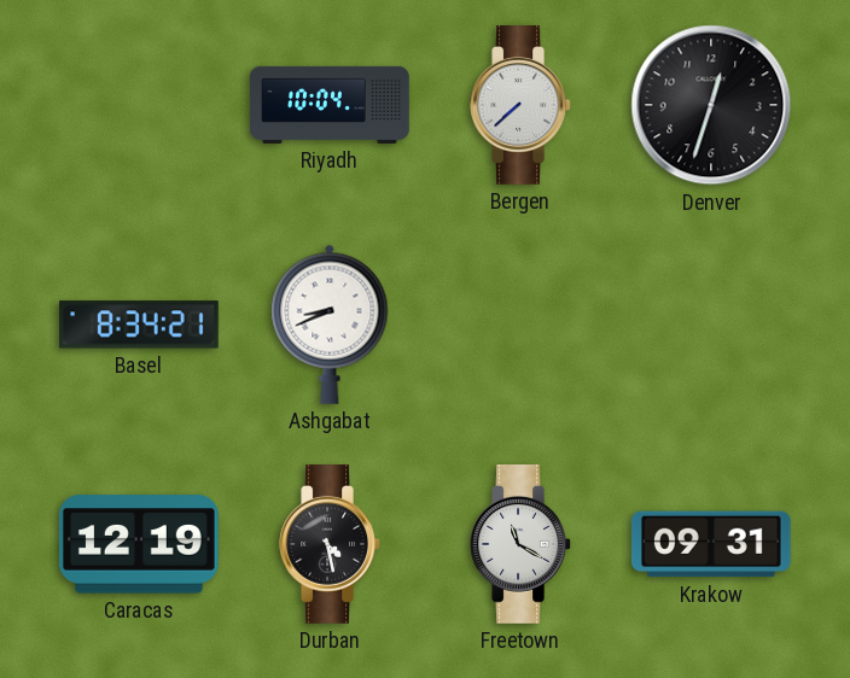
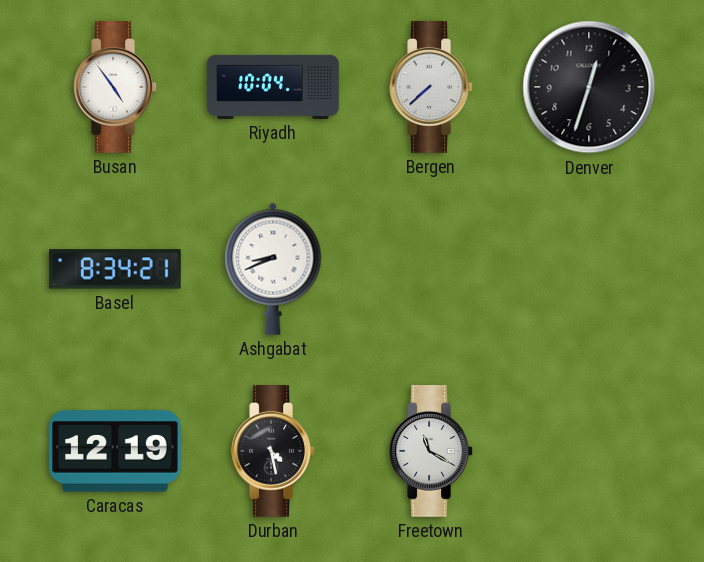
Busan: none -> 4:54 (115, 88)
Krakow: 09:31 -> none (711, 544)
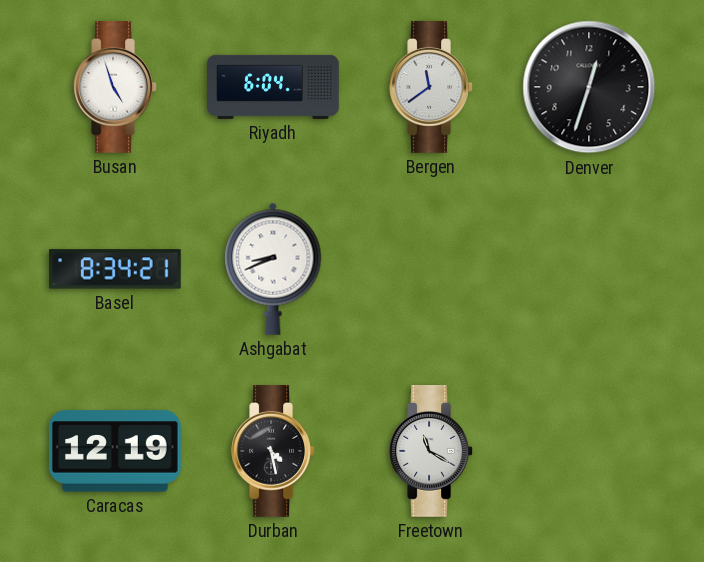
Busan: 4:54 -> 4:57 (115, 88)
Riyadh: 10:04 -> 6:04 (273, 87)
Bergen: 7:38 -> 11:39 (431, 88)
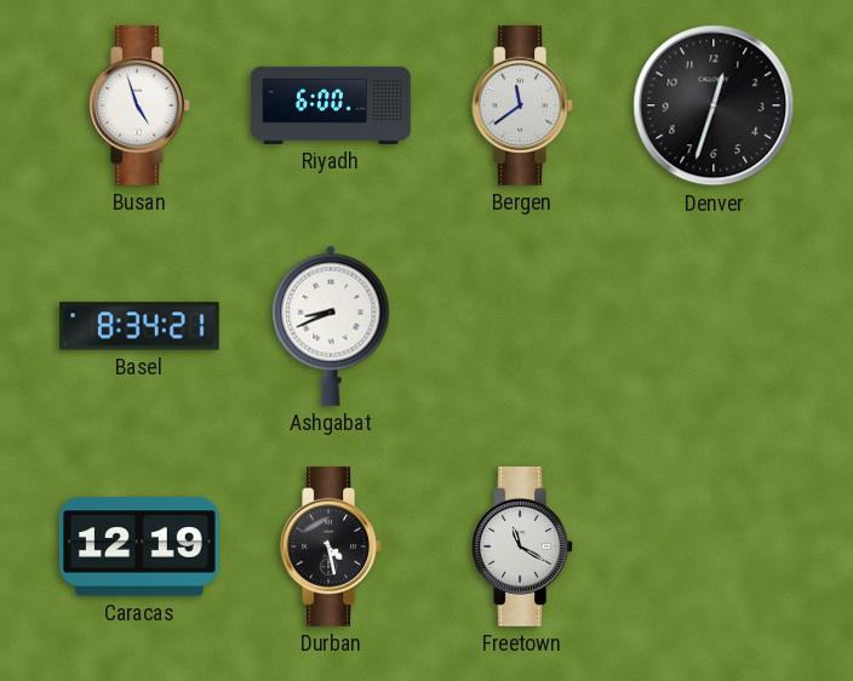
Riyadh: 6:04 -> 6:00 (331, 105)
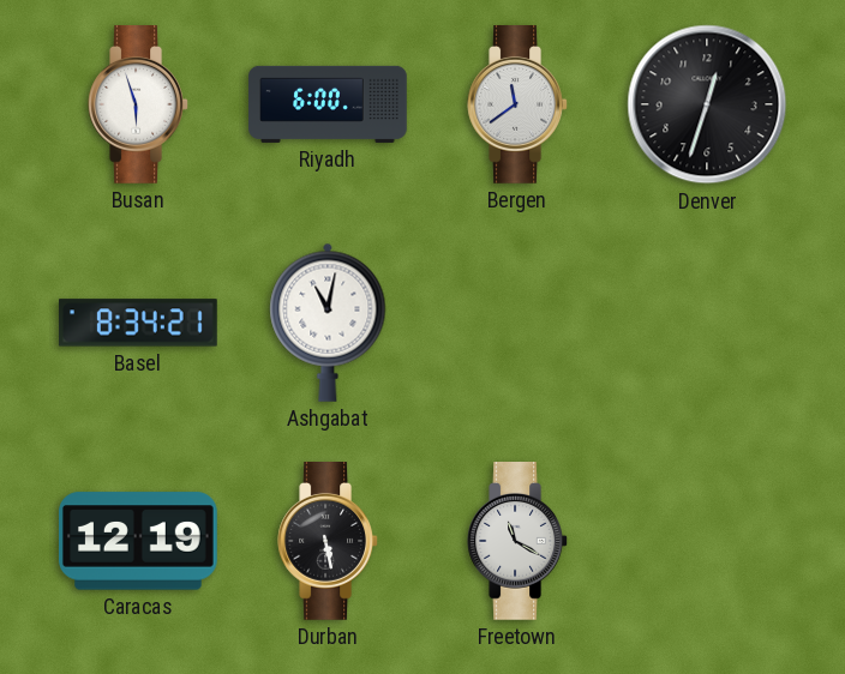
Busan: 4:57 -> 5:57 (138, 106)
Ashgabat: 8:41 -> 11:02 (328, 323)
Durban: 4:28 -> 5:28 (328, 542)
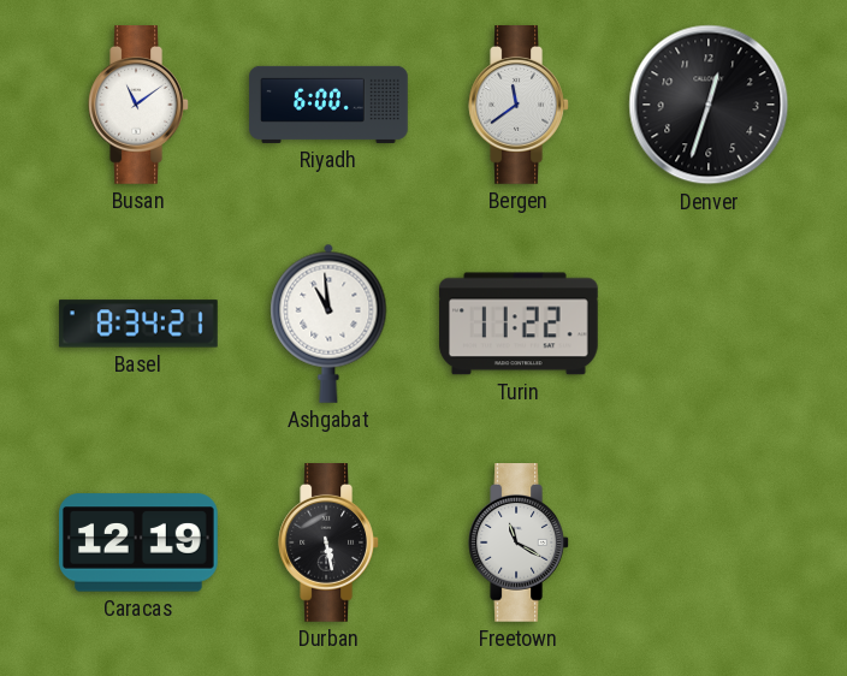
Busan: 5:57 -> 11:09 (138, 106)
Ashgabat: 11:02 -> 10:59 (328, 324)
Turin: none -> 11:22 (519, 324)
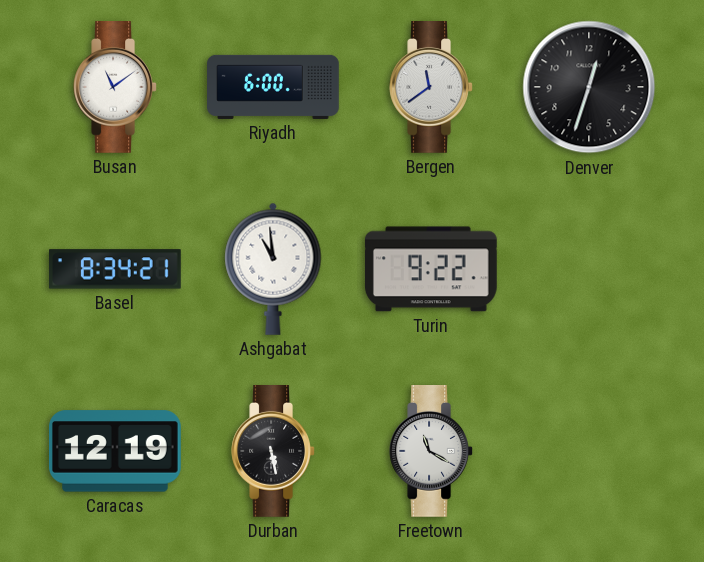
Turin: 11:22 -> 9:22 (431, 269)
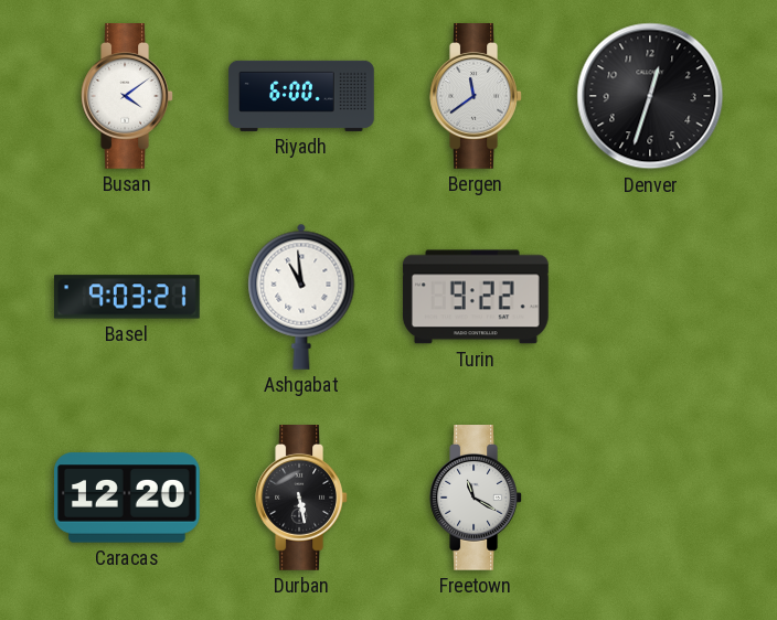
Busan: 11:09 -> 4:09 (127, 97)
Basel: 8:34 -> 9:03 (128, 297)
Caracas: 12:19 -> 12:20 (128, 498)
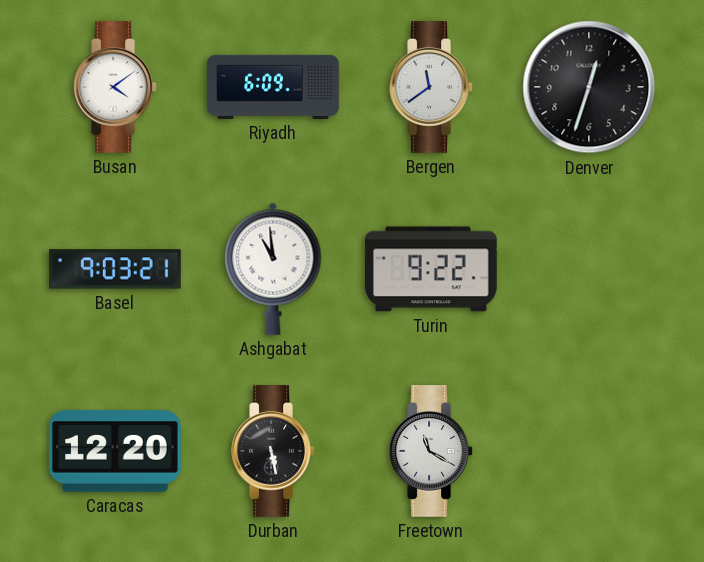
Riyadh: 6:00 -> 6:09 (273, 87)
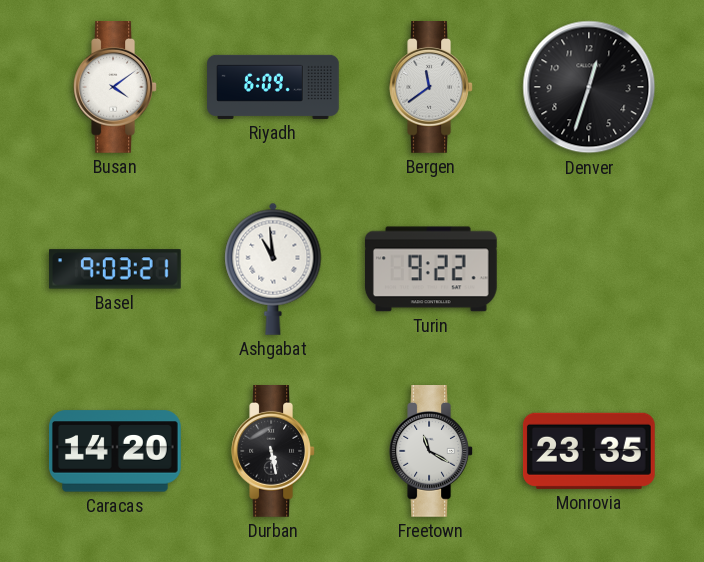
Caracas: 12:20 -> 14:20 (116, 451)
Monrovia: none -> 23:35 (589, 451)
